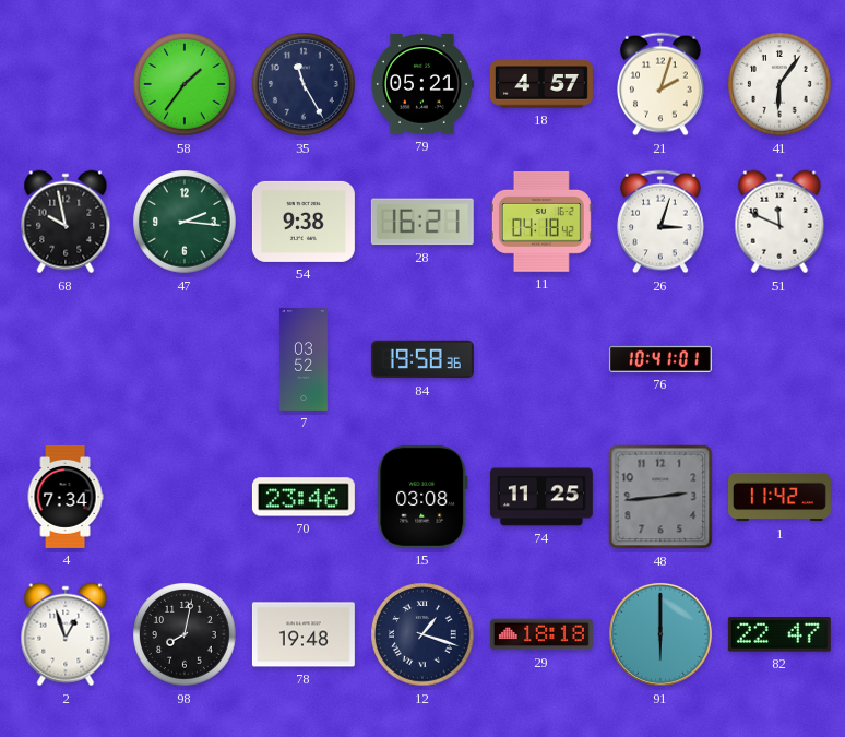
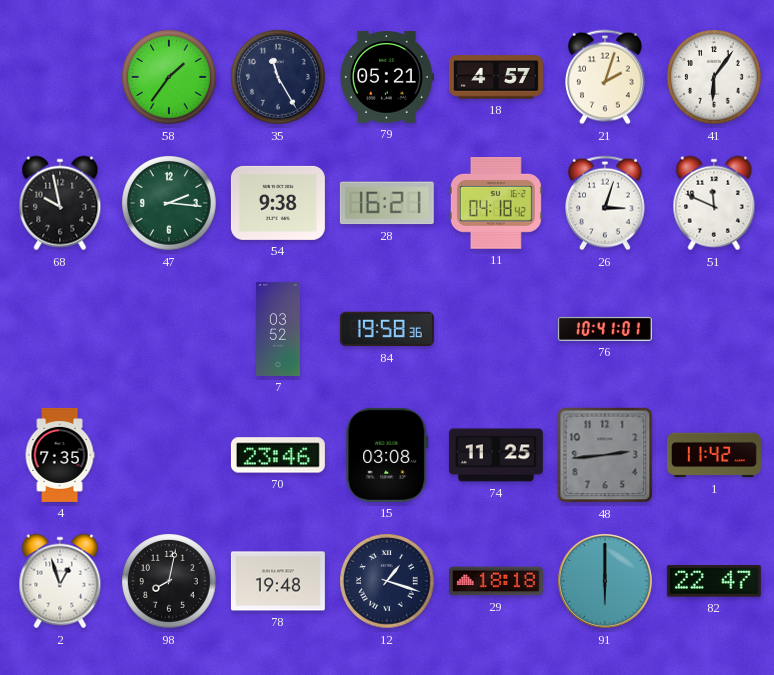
4: 7:34 -> 7:35 (60, 455)
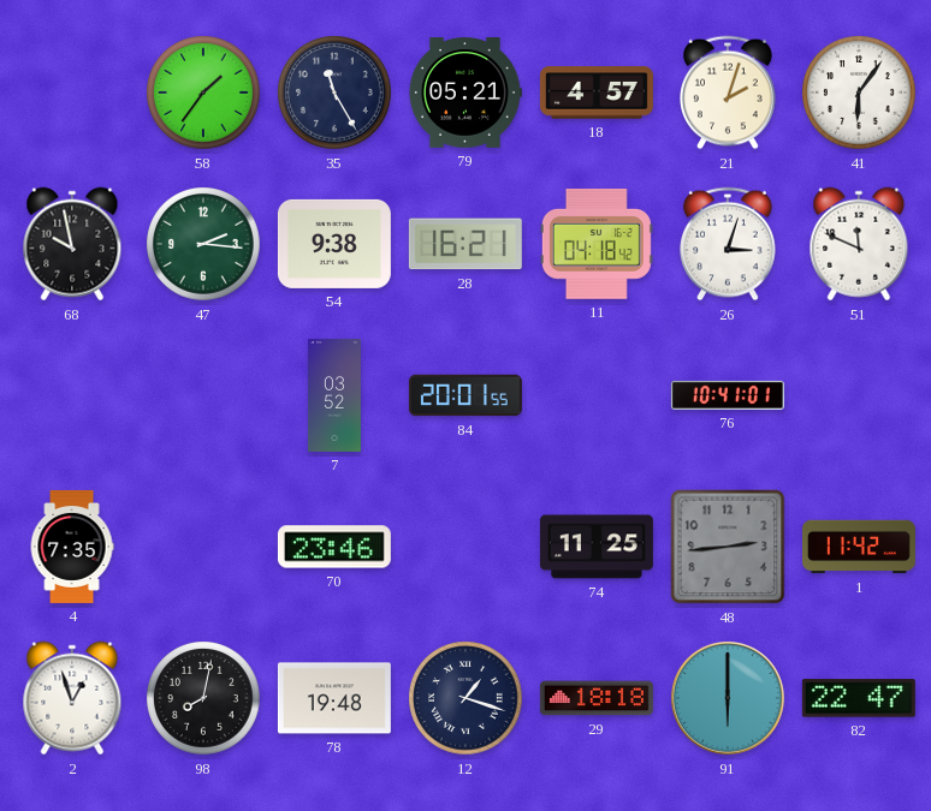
84: 19:58 -> 20:01 (465, 395)
15: 03:08 -> none (387, 455)
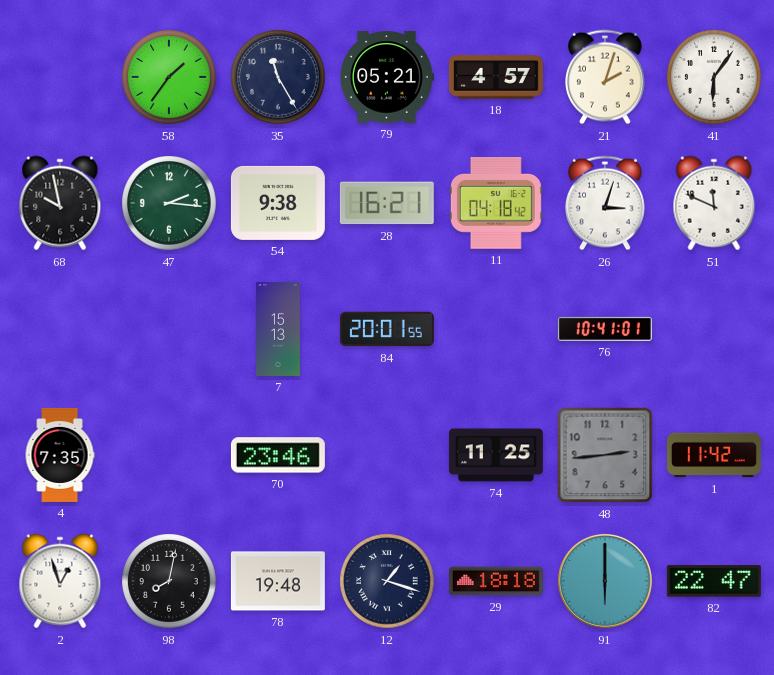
7: 03:52 -> 15:13 (279, 329)
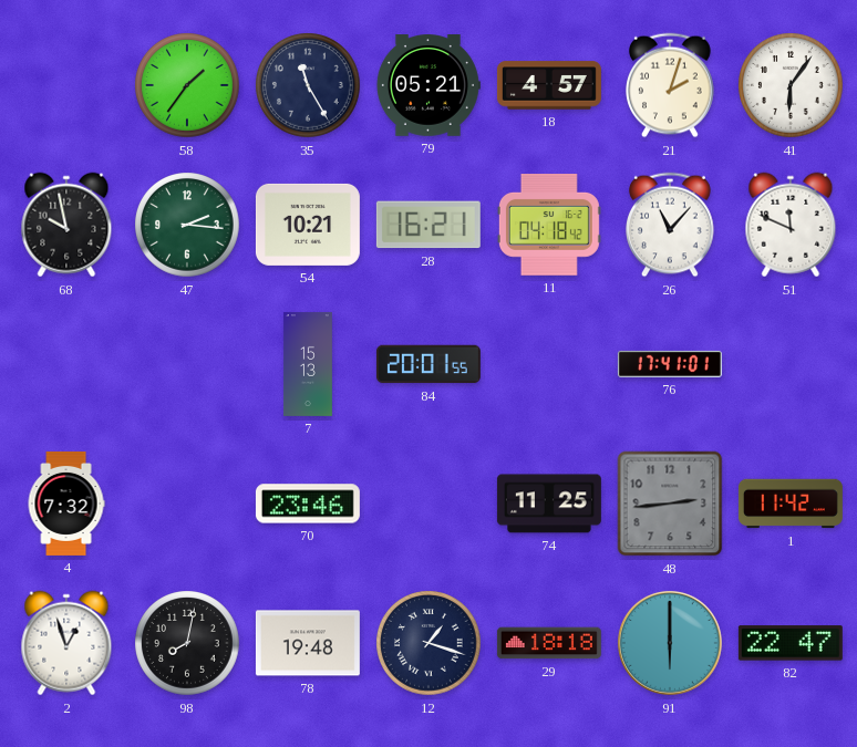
54: 9:38 -> 10:21 (308, 225)
26: 3:03 -> 11:07 (671, 225)
76: 10:41 -> 17:41 (670, 364)
4: 7:35 -> 7:32 (66, 504)
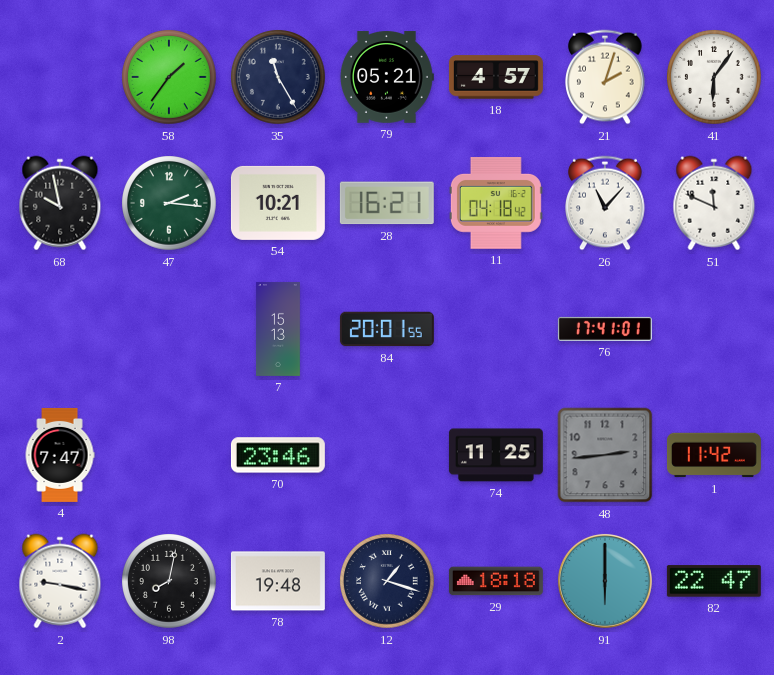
4: 7:32 -> 7:47 (60, 455)
2: 12:57 -> 9:17 (60, 581)
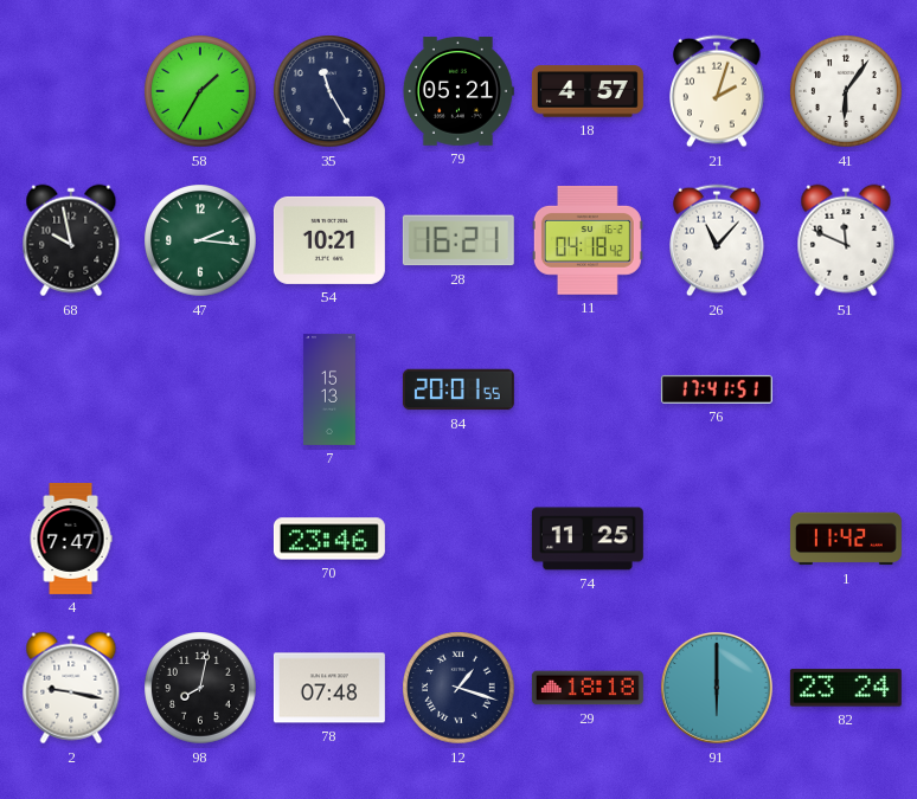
58: 1:36 -> 1:35 (200, 91)
76: 17:41:01 -> 17:41:51 (717, 389)
48: 2:44 -> none (605, 455)
78: 19:48 -> 07:48 (329, 688)
82: 22:47 -> 23:24 (846, 688)
